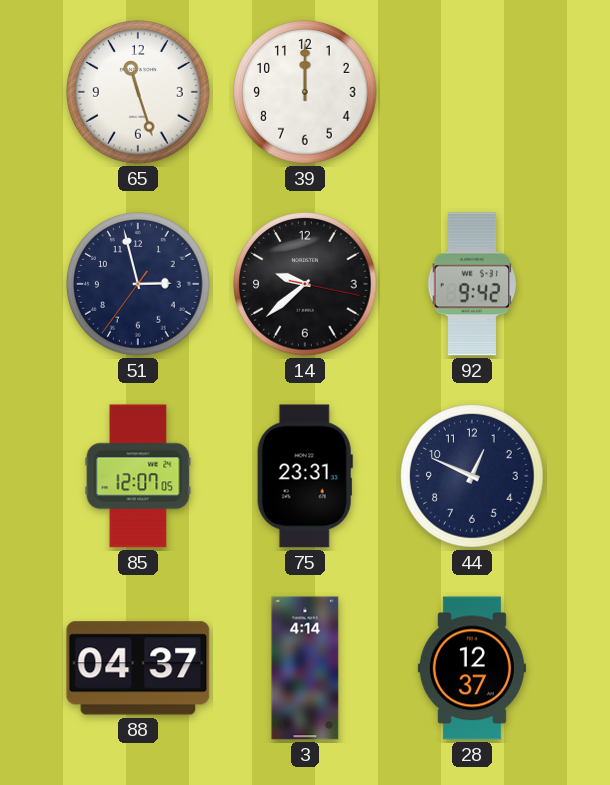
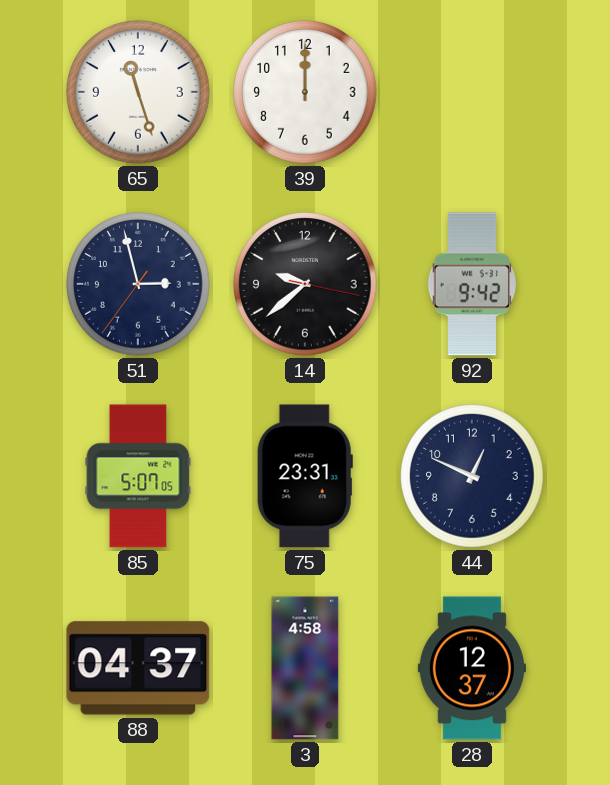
85: 12:07 -> 5:07 (138, 476)
3: 4:14 -> 4:58 (305, 668)
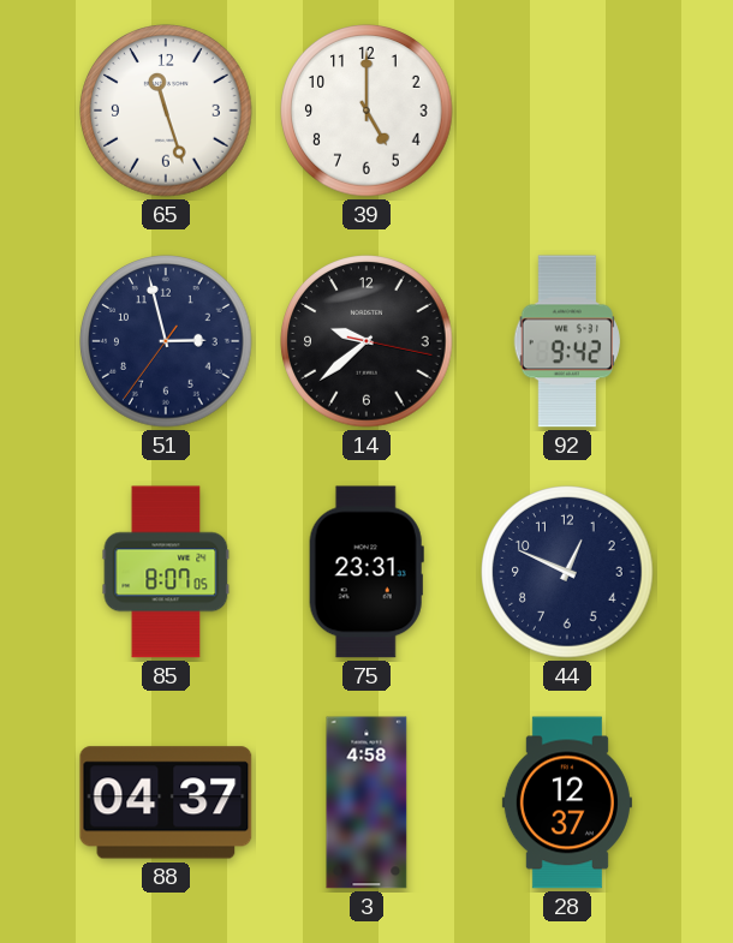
39: 12:00 -> 5:00 (366, 111)
85: 5:07 -> 8:07 (166, 572)
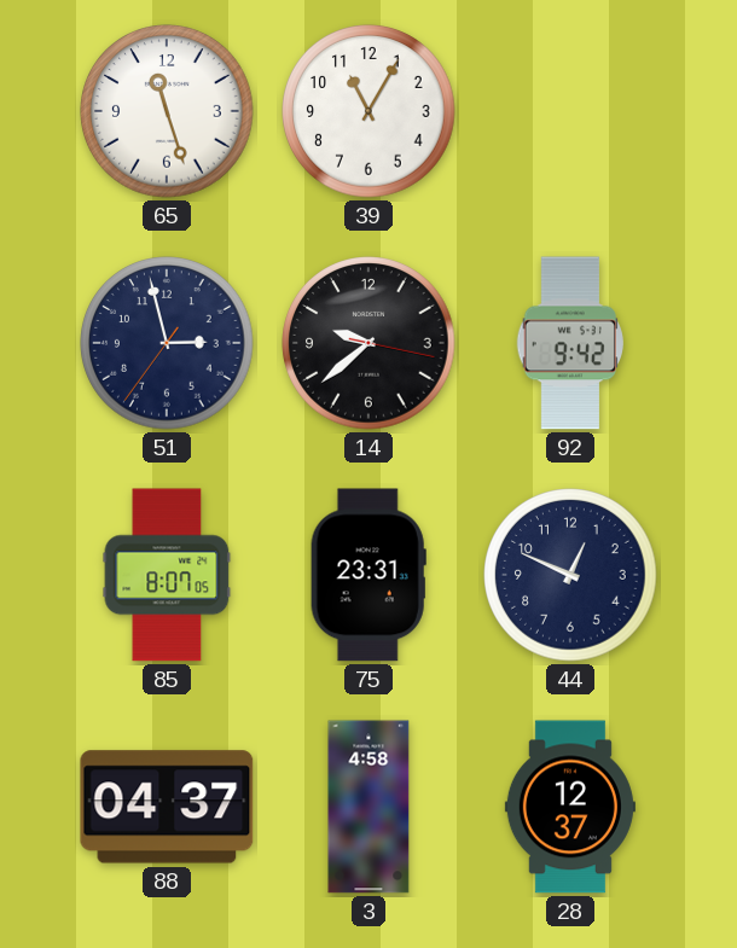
39: 5:00 -> 11:05 (368, 111)
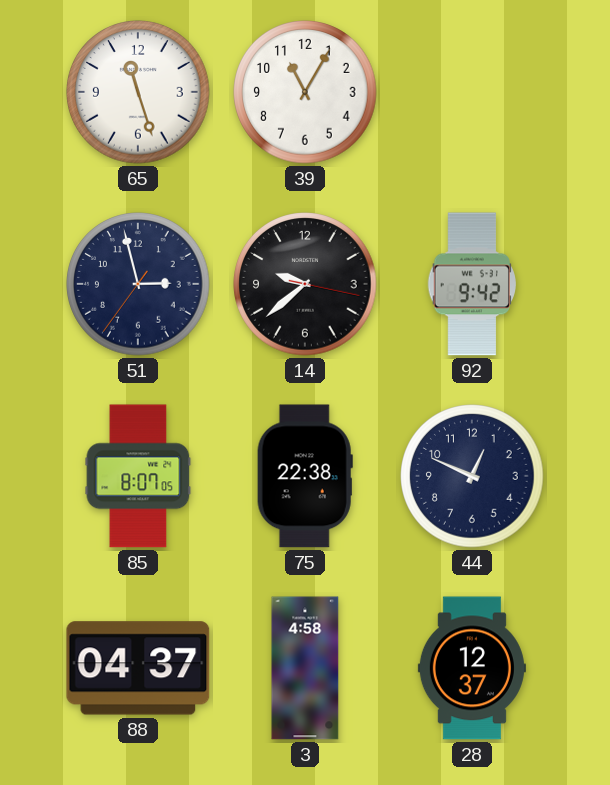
75: 23:31 -> 22:38 (305, 476)
